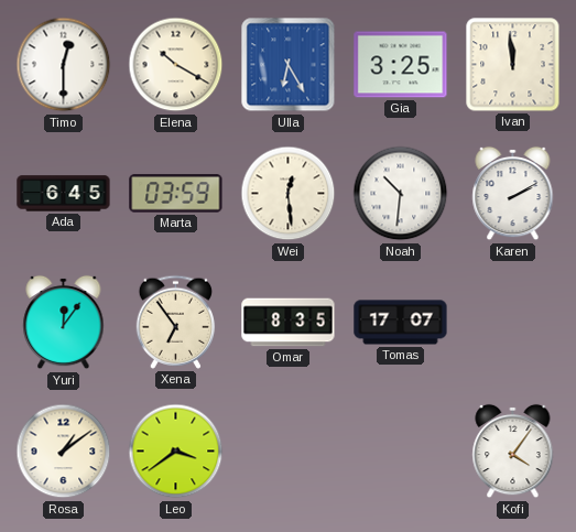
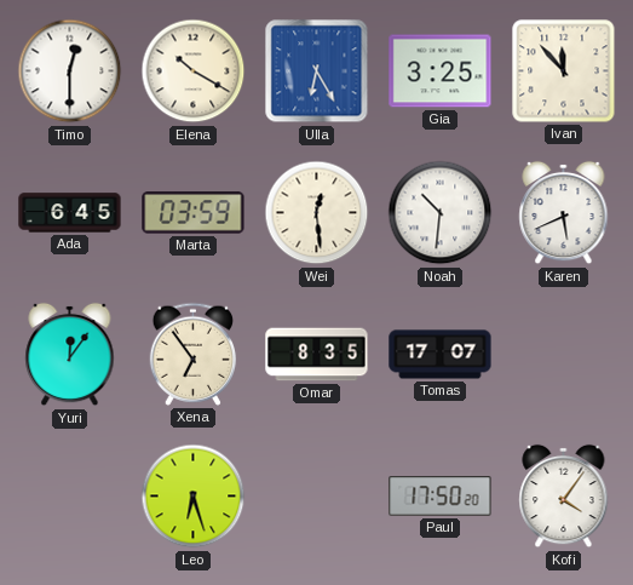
Ivan: 11:59 -> 11:53 (564, 71)
Karen: 2:10 -> 5:41 (564, 213)
Rosa: 1:09 -> none (64, 452)
Leo: 3:39 -> 6:27 (194, 497)
Paul: none -> 17:50 (441, 497)
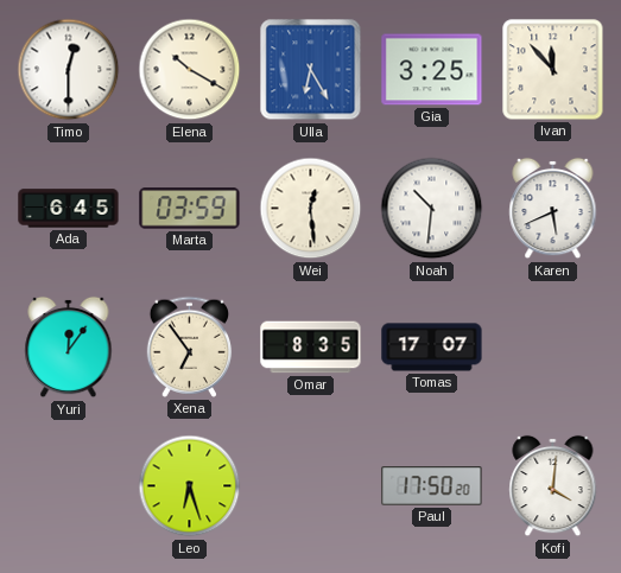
Kofi: 4:06 -> 4:01 (553, 486)
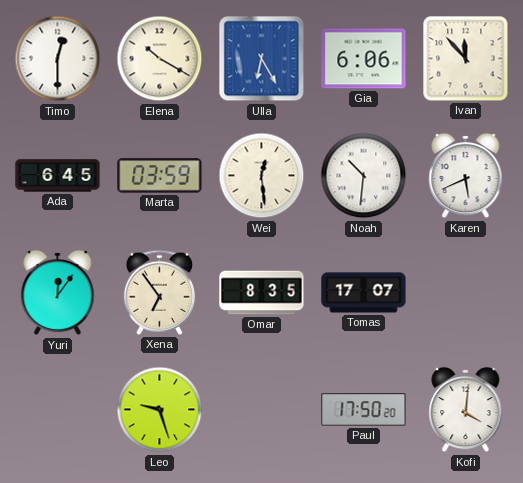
Gia: 3:25 -> 6:06 (364, 59)
Leo: 6:27 -> 9:27 (160, 410)
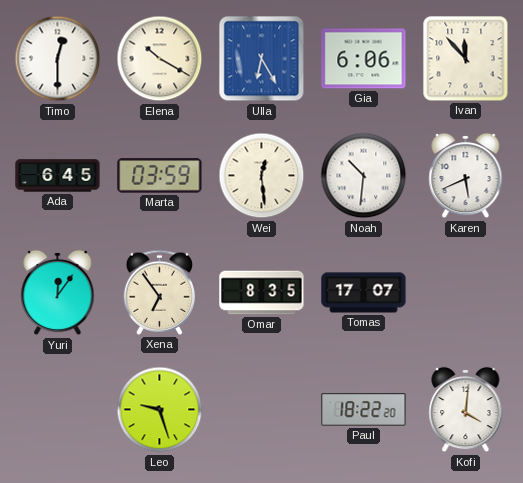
Paul: 17:50 -> 18:22 (364, 410)
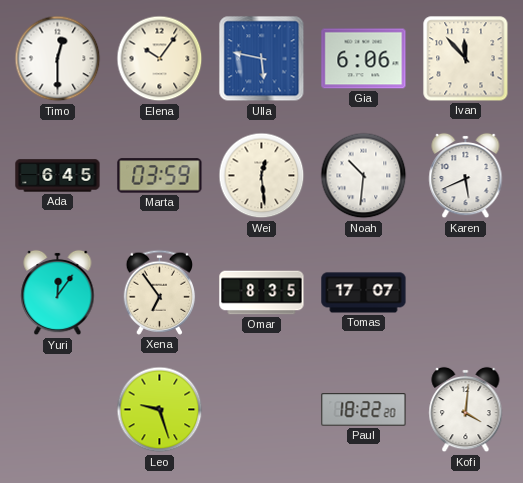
Elena: 10:20 -> 10:06 (160, 59)
Ulla: 6:25 -> 5:47 (262, 59)
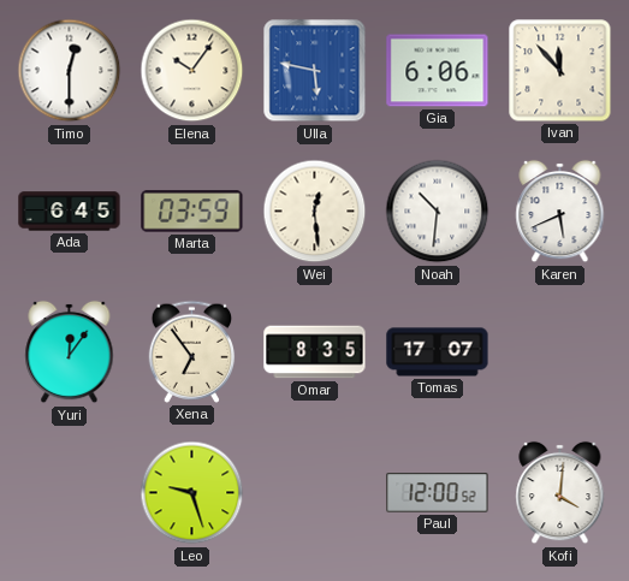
Paul: 18:22 -> 12:00 (438, 493)
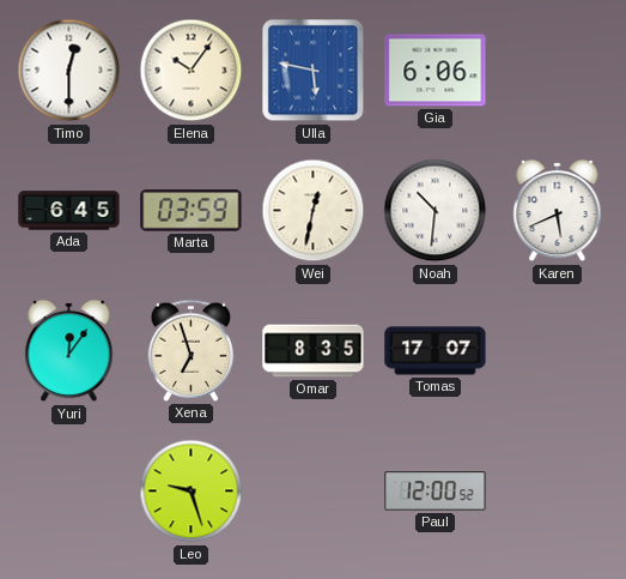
Ivan: 11:53 -> none (560, 71)
Wei: 12:29 -> 12:32 (314, 211)
Xena: 6:54 -> 6:57 (192, 350)
Kofi: 4:01 -> none (560, 493)
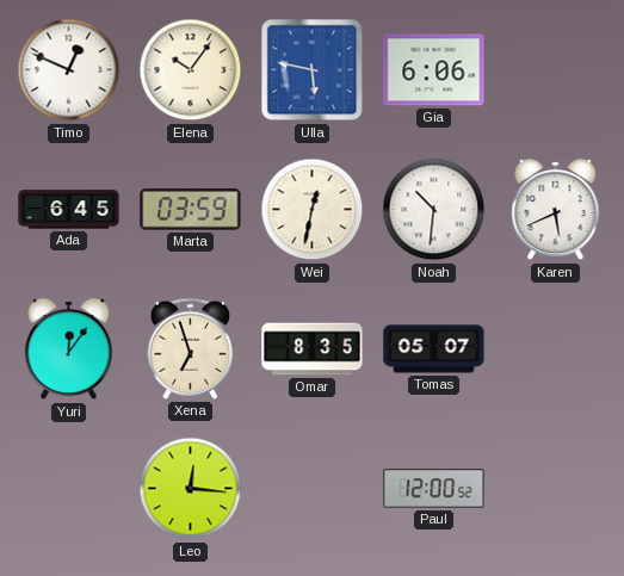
Timo: 12:30 -> 12:49 (69, 70)
Tomas: 17:07 -> 05:07 (434, 349)
Leo: 9:27 -> 12:16 (191, 489)
